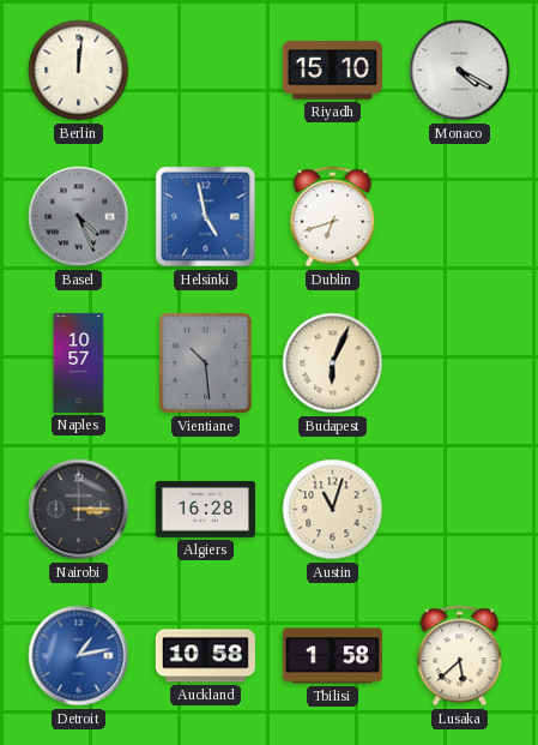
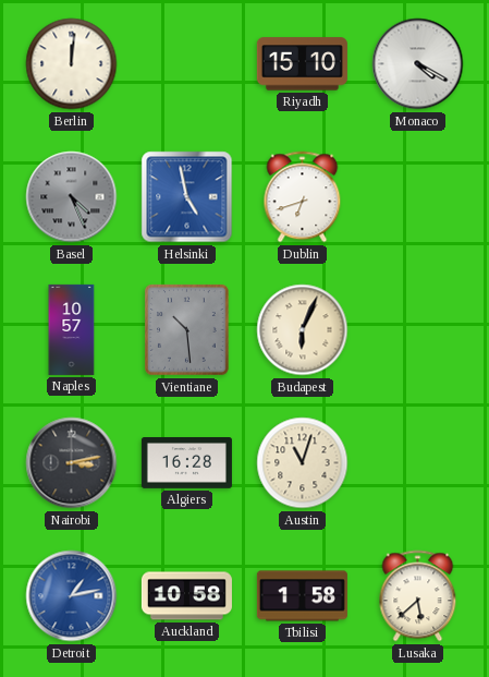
Nairobi: 3:15 -> 3:13 (72, 463)
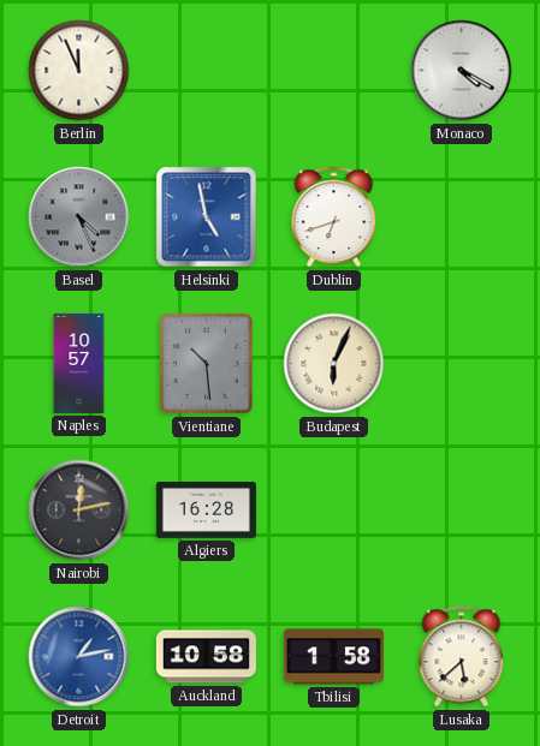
Berlin: 12:01 -> 11:56 (79, 71)
Riyadh: 15:10 -> none (302, 64)
Nairobi: 3:13 -> 12:13 (79, 511)
Austin: 11:03 -> none (303, 463)
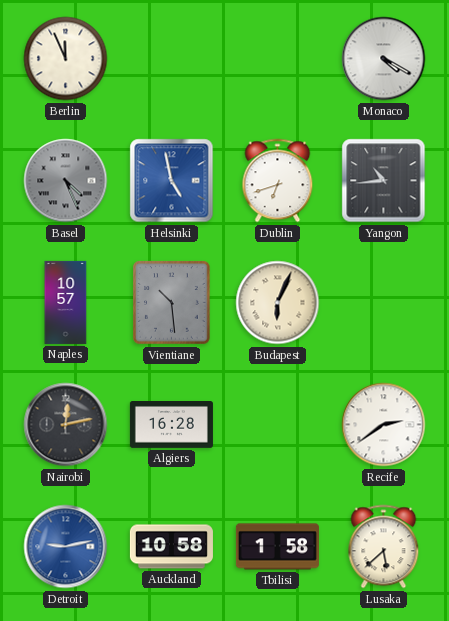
Yangon: none -> 10:44 (384, 181)
Recife: none -> 2:39 (384, 425)
Detroit: 1:13 -> 9:13 (66, 547)
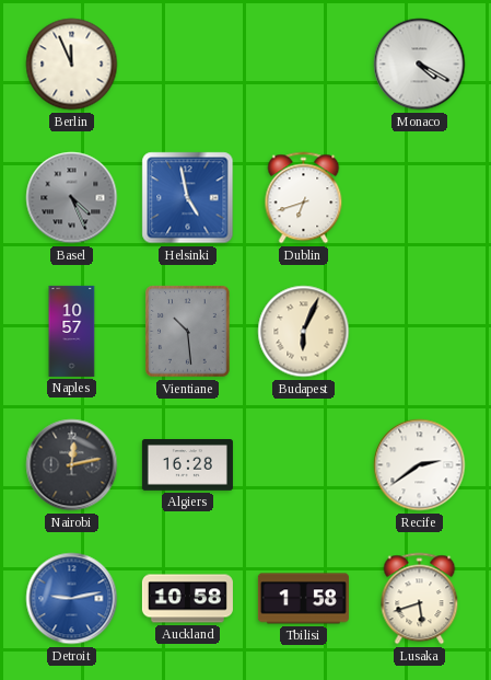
Yangon: 10:44 -> none (384, 181)
Lusaka: 5:38 -> 5:42 (420, 599)
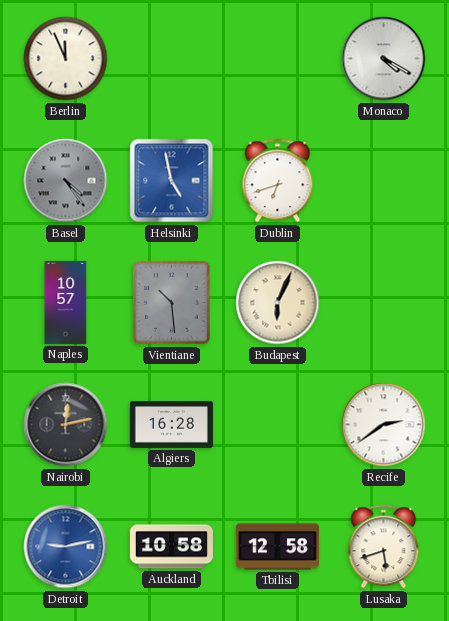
Basel: 4:26 -> 4:24 (66, 181)
Tbilisi: 1:58 -> 12:58 (277, 547)
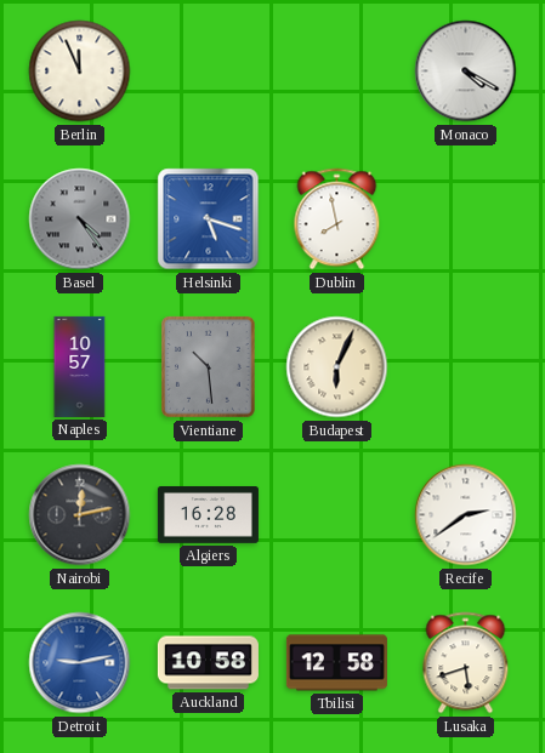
Helsinki: 4:58 -> 5:18 (209, 219)
Dublin: 6:42 -> 7:58 (337, 219)
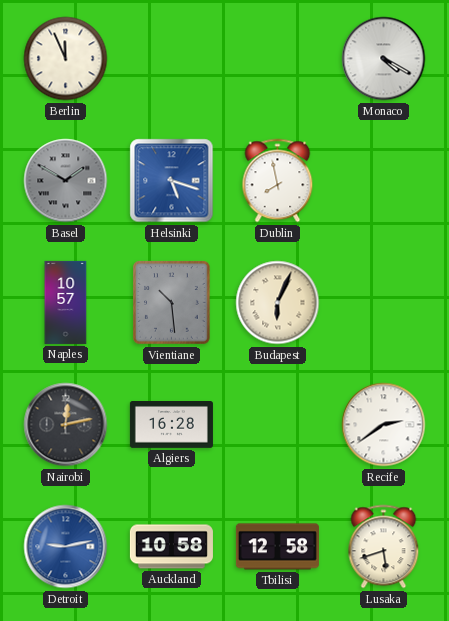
Basel: 4:24 -> 1:50 (66, 181)
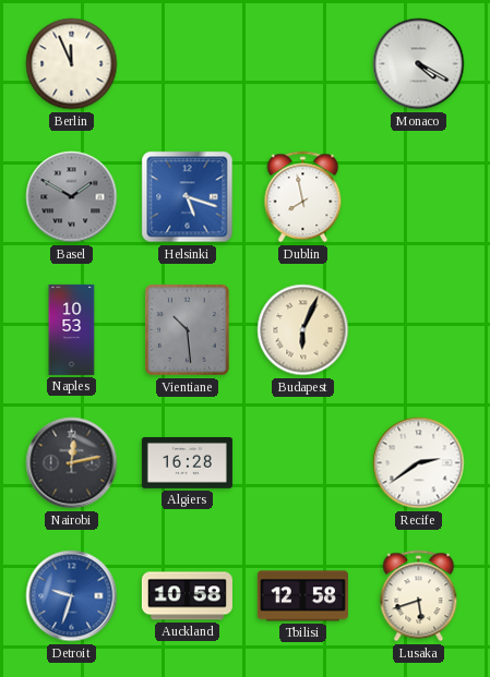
Naples: 10:57 -> 10:53 (72, 329)
Detroit: 9:13 -> 9:33 (72, 596)
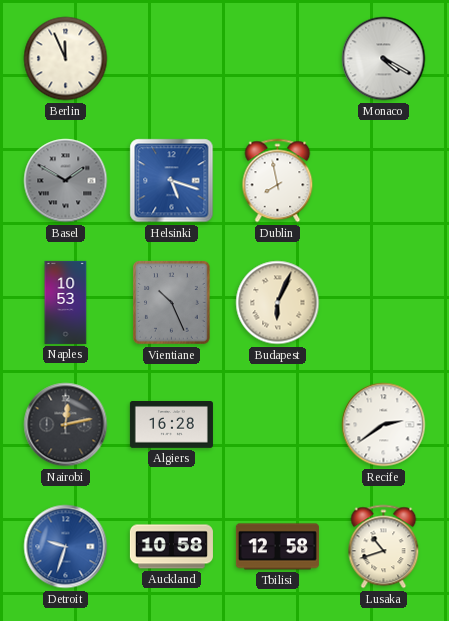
Vientiane: 10:29 -> 10:26 (172, 303)
Lusaka: 5:42 -> 10:42 (384, 547)
